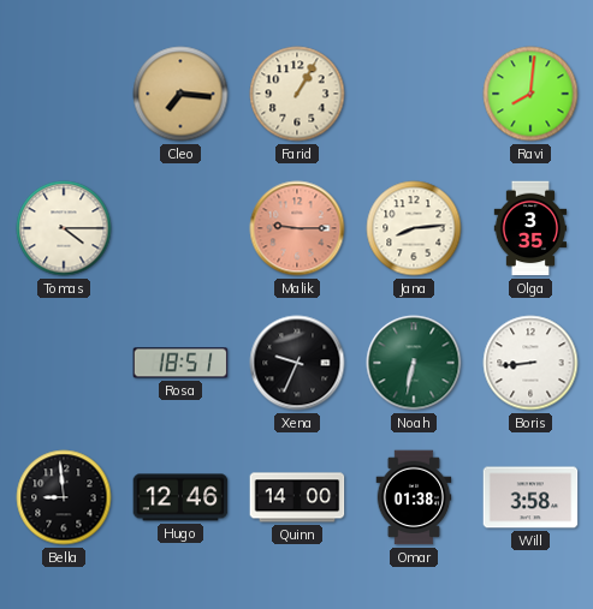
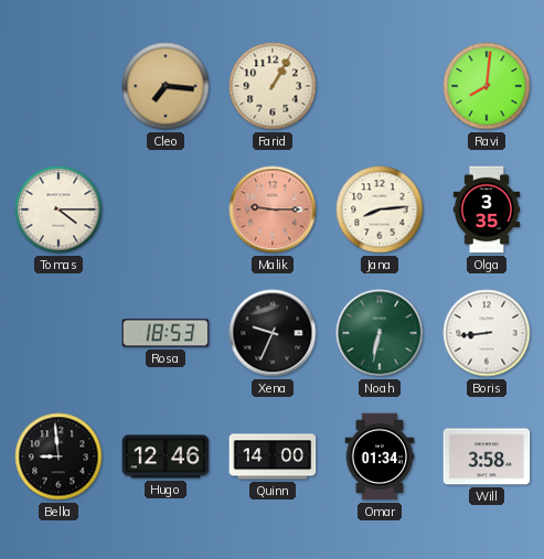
Rosa: 18:51 -> 18:53 (166, 333)
Omar: 01:38 -> 01:34 (380, 456)
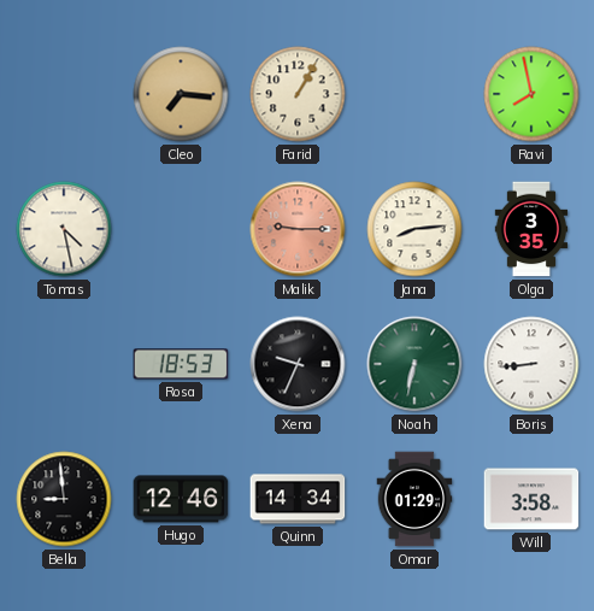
Ravi: 8:01 -> 7:58 (531, 94)
Tomas: 4:15 -> 4:28 (64, 229)
Quinn: 14:00 -> 14:34 (298, 499)
Omar: 01:34 -> 01:29 (414, 499)
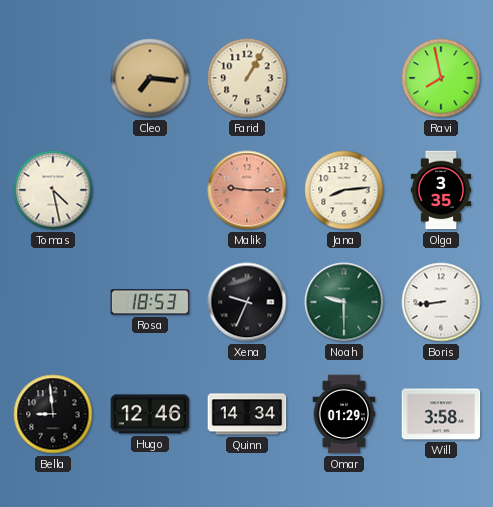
Noah: 6:32 -> 9:30 (344, 302)
